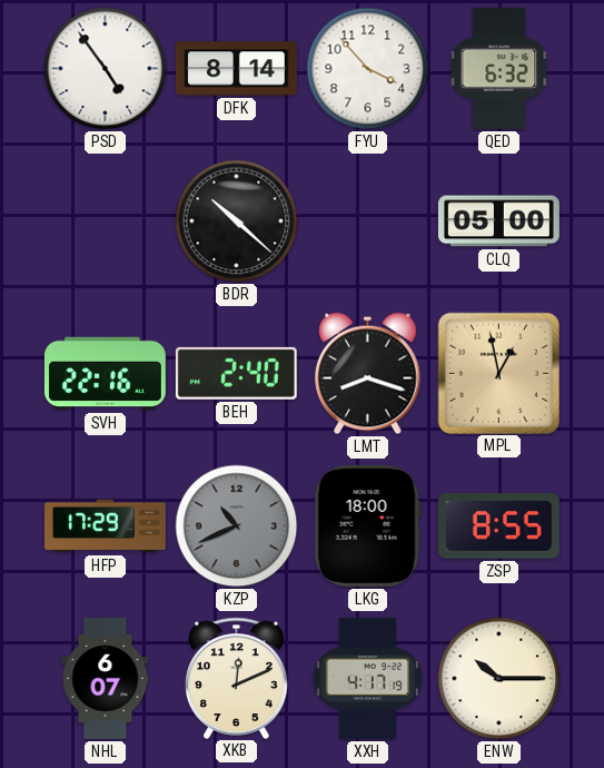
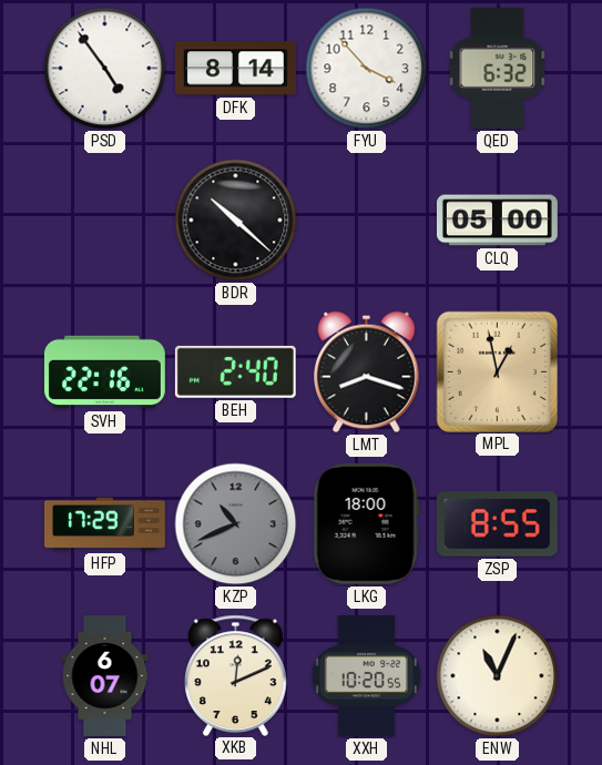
XXH: 4:17 -> 10:20 (366, 675)
ENW: 10:15 -> 11:04 (498, 676)
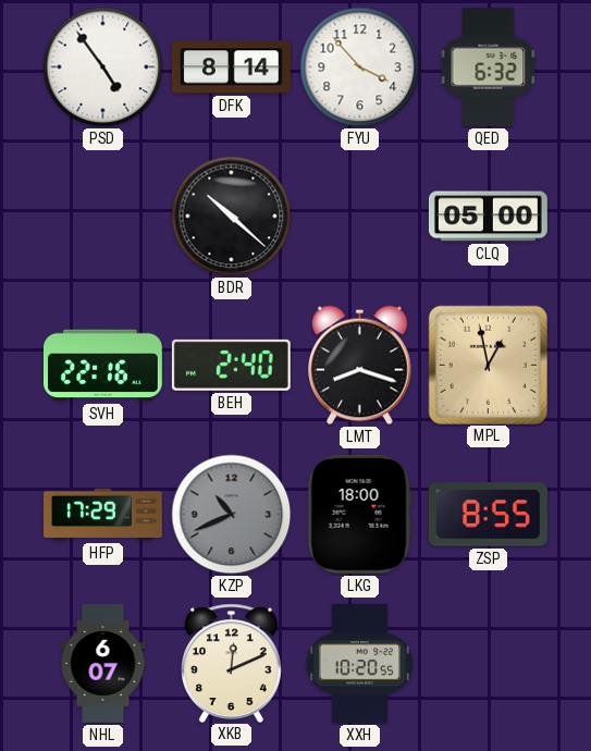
ENW: 11:04 -> none (498, 676)
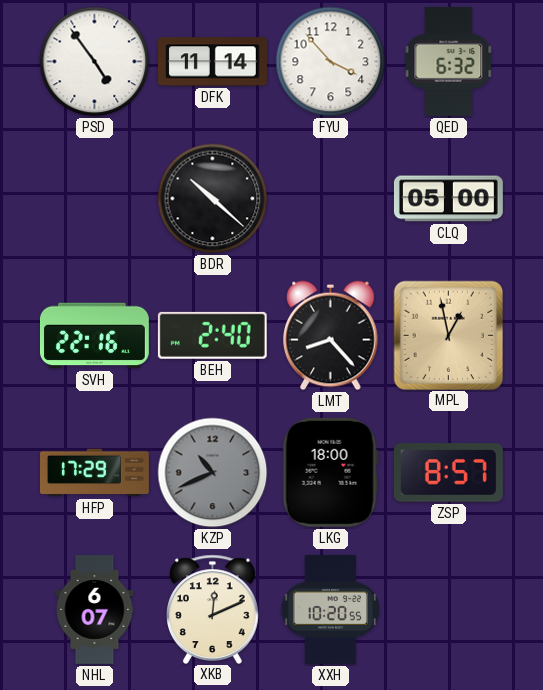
DFK: 8:14 -> 11:14 (212, 62)
LMT: 8:18 -> 8:23 (331, 336)
ZSP: 8:55 -> 8:57 (448, 473)
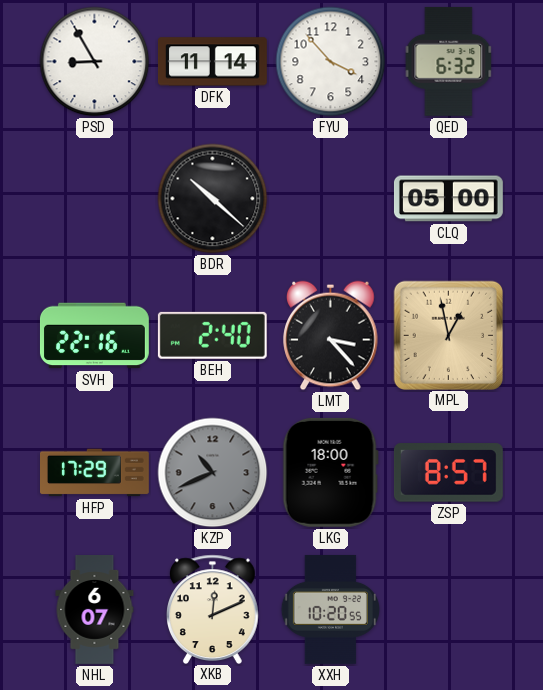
PSD: 4:54 -> 8:55 (95, 62)
LMT: 8:23 -> 3:23 (331, 336)
